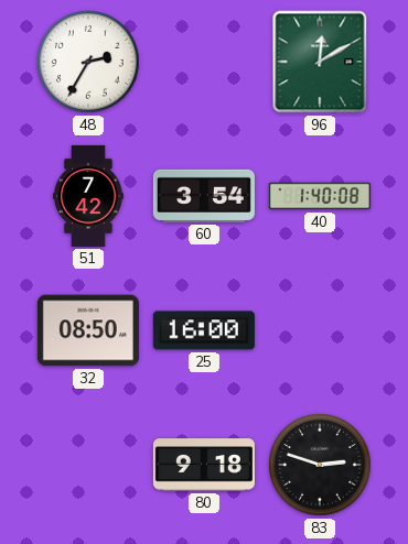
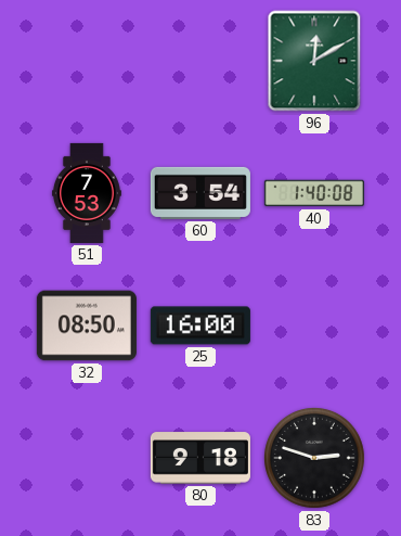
48: 2:35 -> none (89, 63)
51: 7:42 -> 7:53 (87, 193)
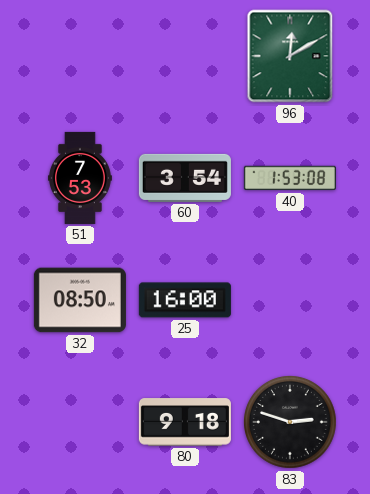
40: 1:40 -> 1:53 (290, 178)
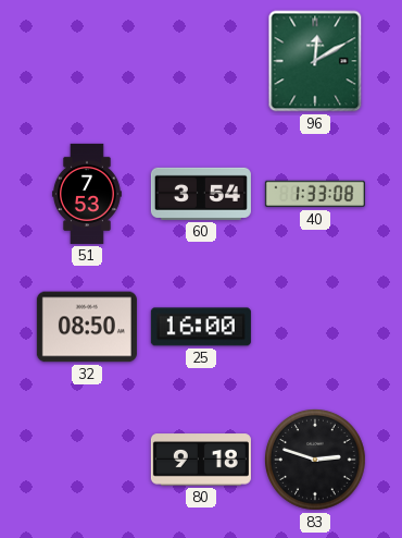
40: 1:53 -> 1:33 (315, 194)
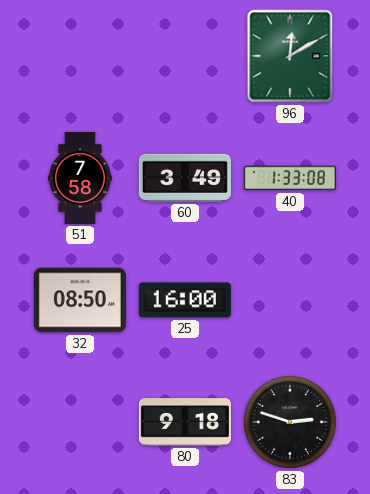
51: 7:53 -> 7:58 (80, 178)
60: 3:54 -> 3:49 (185, 178)
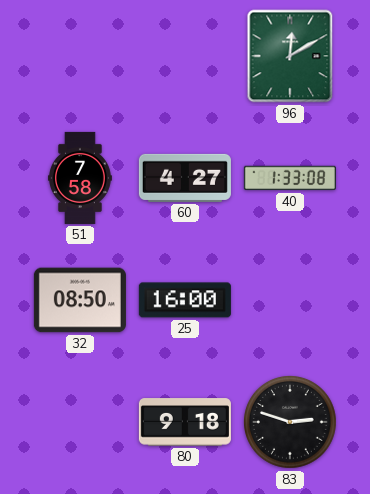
60: 3:49 -> 4:27 (185, 178)
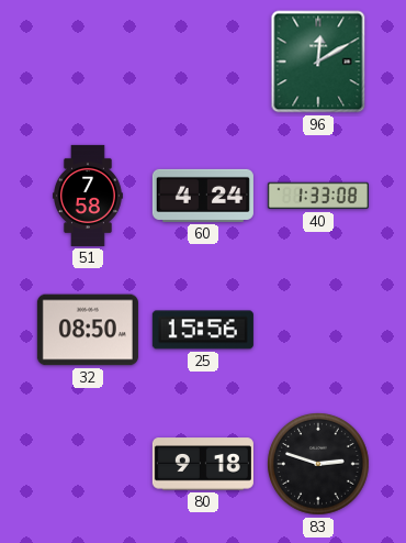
60: 4:27 -> 4:24 (203, 196)
25: 16:00 -> 15:56 (203, 330)
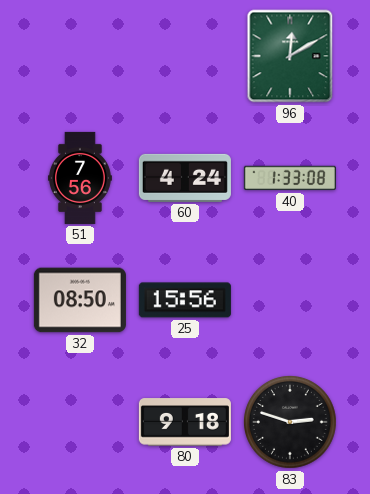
51: 7:58 -> 7:56 (80, 178)
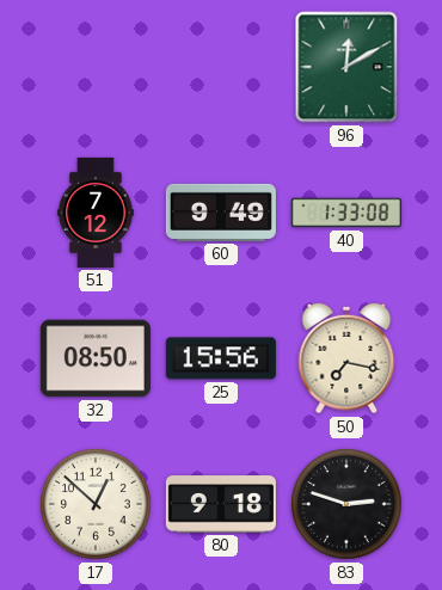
51: 7:56 -> 7:12 (96, 213)
60: 4:24 -> 9:49 (221, 213)
50: none -> 7:17 (346, 358)
17: none -> 12:52 (97, 505)
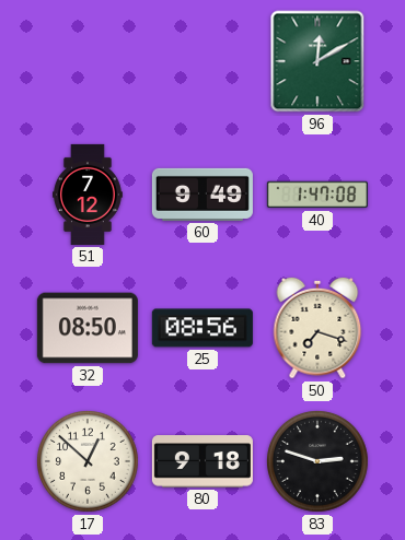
40: 1:33 -> 1:47 (317, 195)
25: 15:56 -> 08:56 (202, 328)
50: 7:17 -> 7:18 (317, 328)
